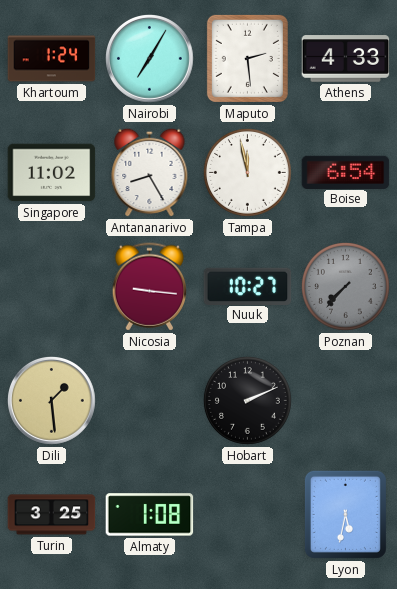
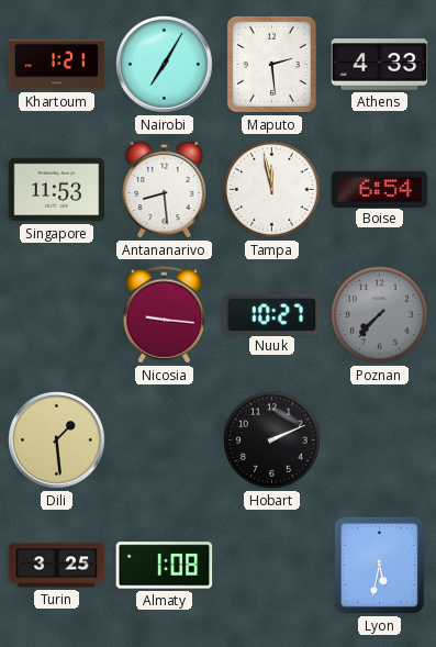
Khartoum: 1:24 -> 1:21 (57, 65)
Singapore: 11:02 -> 11:53 (57, 190)
Antananarivo: 8:25 -> 8:29 (165, 189)
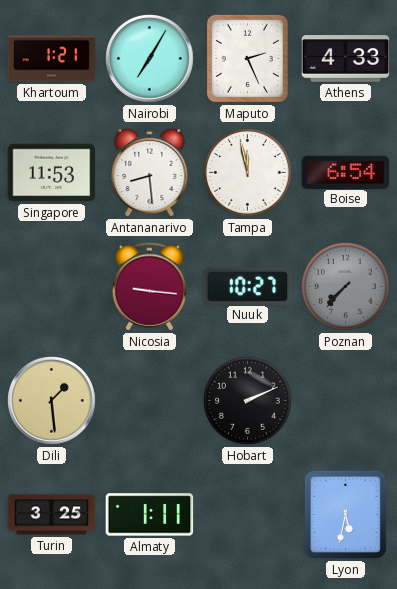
Maputo: 2:29 -> 2:26 (247, 58)
Almaty: 1:08 -> 1:11 (150, 515)
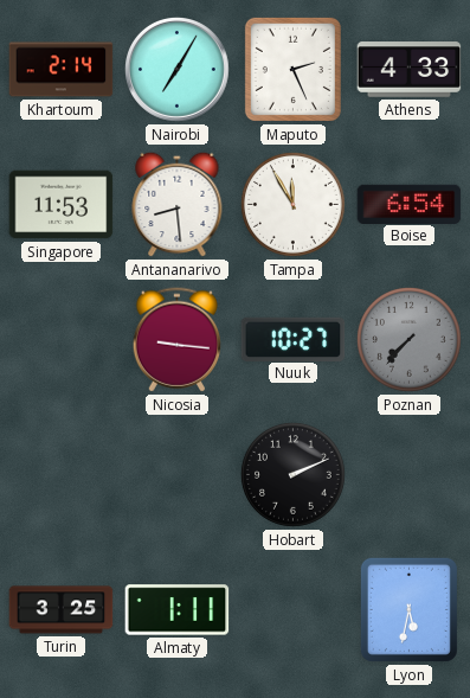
Khartoum: 1:21 -> 2:14 (62, 70)
Tampa: 11:58 -> 11:55 (292, 204)
Dili: 1:29 -> none (52, 401)
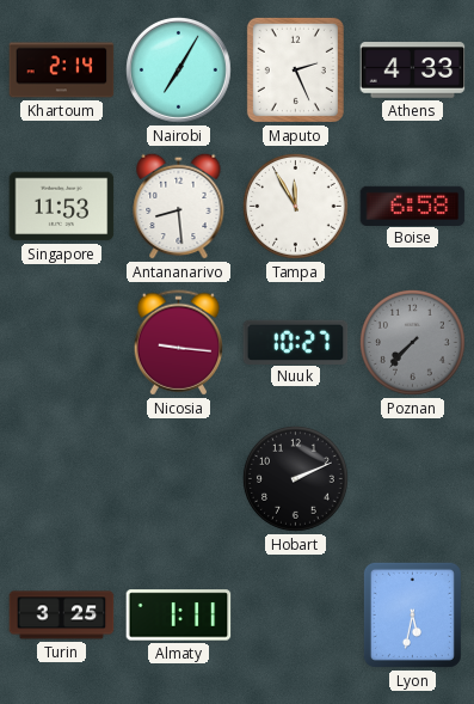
Boise: 6:54 -> 6:58 (413, 206)
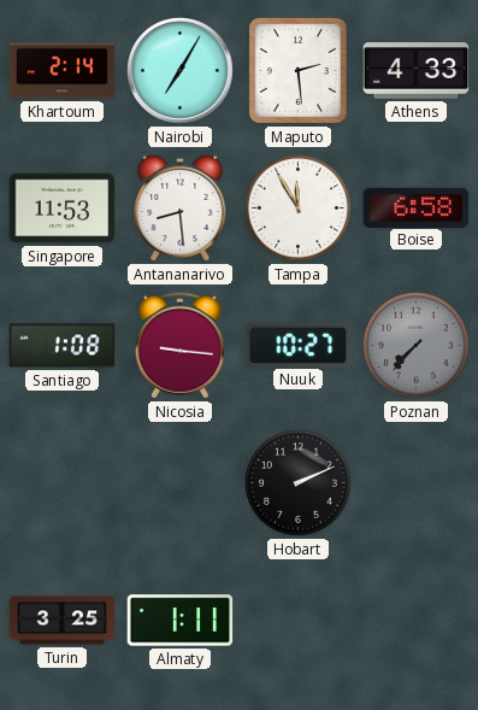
Maputo: 2:26 -> 2:29 (297, 70)
Santiago: none -> 1:08 (63, 346)
Lyon: 5:32 -> none (412, 614)
